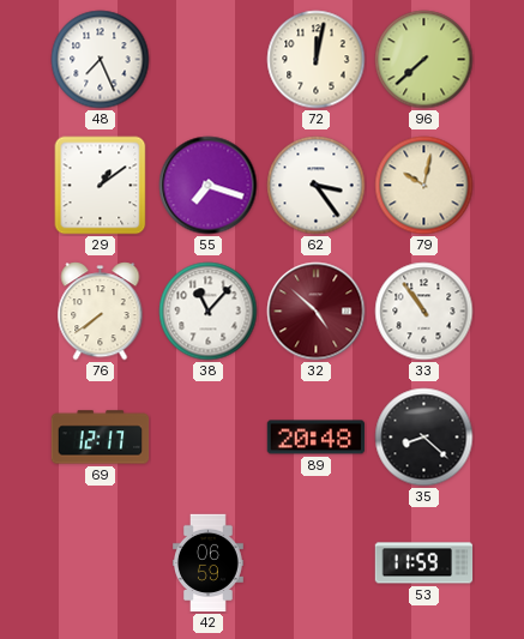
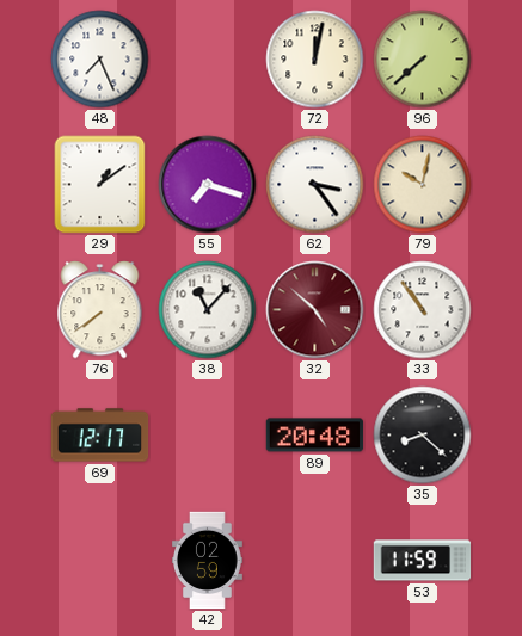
42: 06:59 -> 02:59 (208, 561)
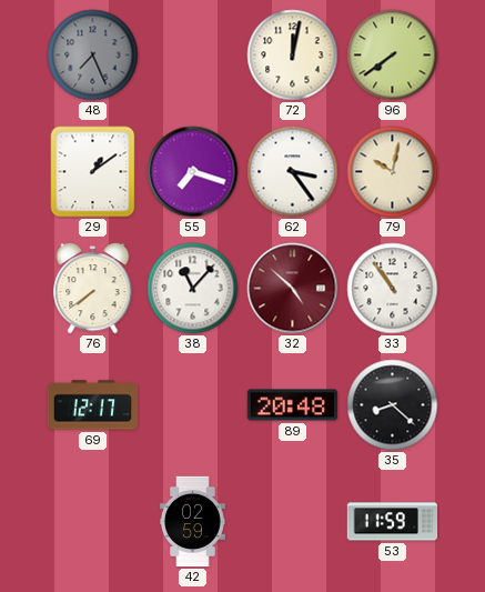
48 dial: white -> grey (93, 56)
96: 7:38 -> 7:39 (393, 56)
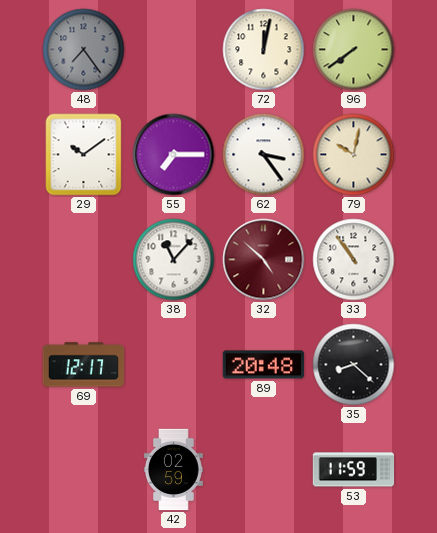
48: 7:26 -> 7:24 (84, 50)
29: 1:09 -> 10:09 (84, 155)
55: 7:18 -> 7:15 (174, 155)
76: 7:39 -> none (93, 289)
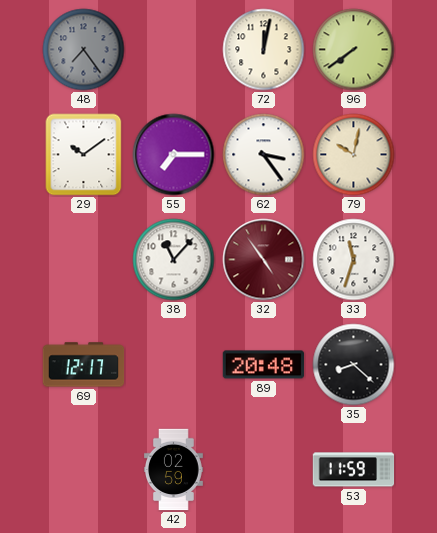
32: 4:52 -> 4:54 (264, 260)
33: 10:54 -> 11:33 (354, 260)
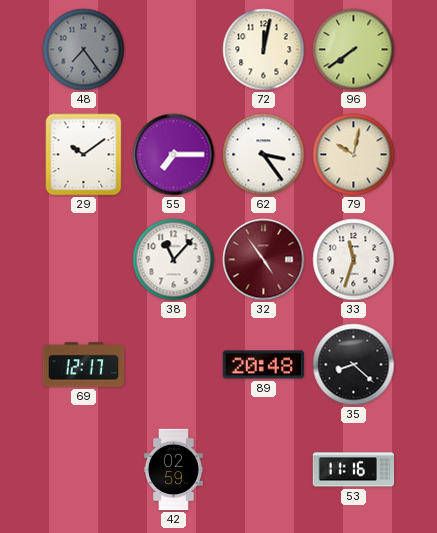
53: 11:59 -> 11:16 (354, 470)
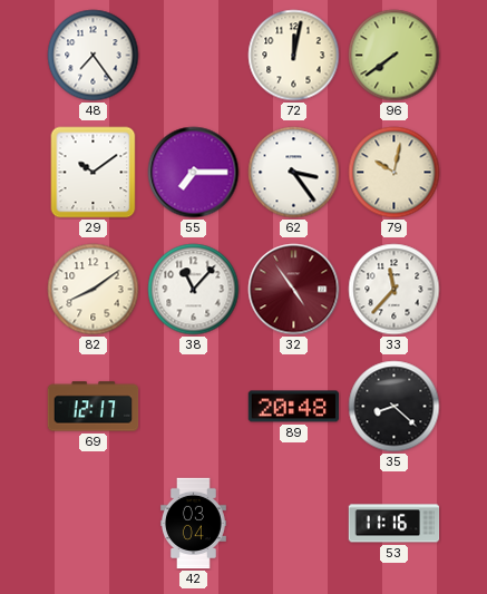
48 dial: grey -> white (94, 56)
82: none -> 8:09 (94, 290)
33: 11:33 -> 11:37 (395, 290)
42: 02:59 -> 03:04 (194, 524)
